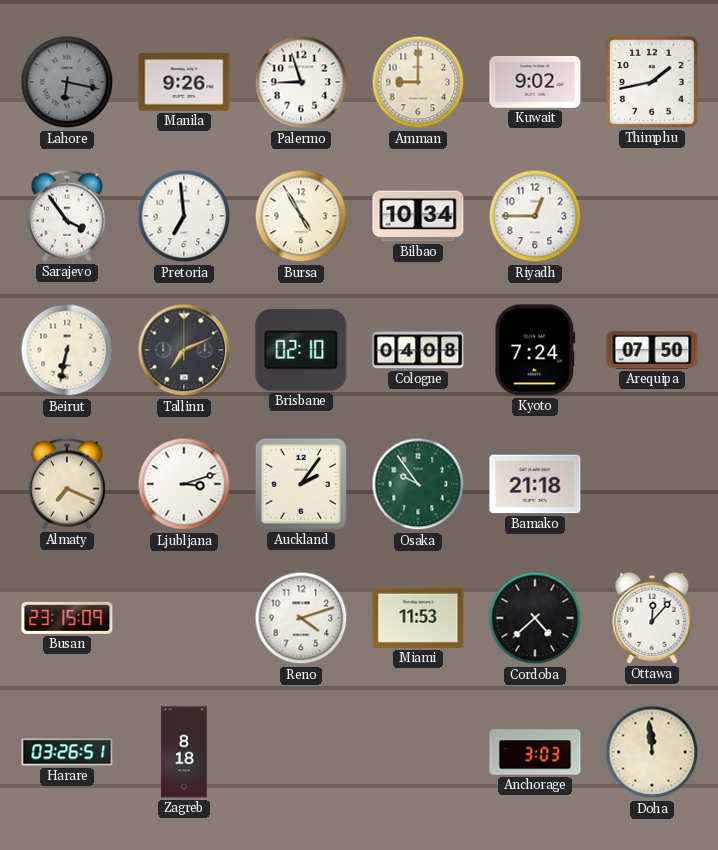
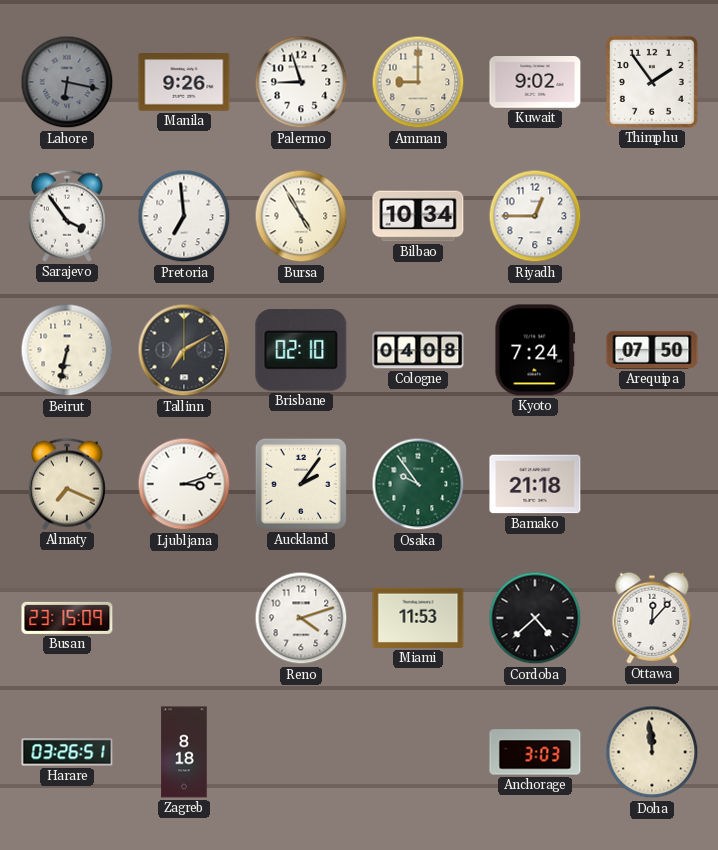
Thimphu: 1:43 -> 1:54 (652, 82)
Tallinn: 7:11 -> 7:10 (184, 350)
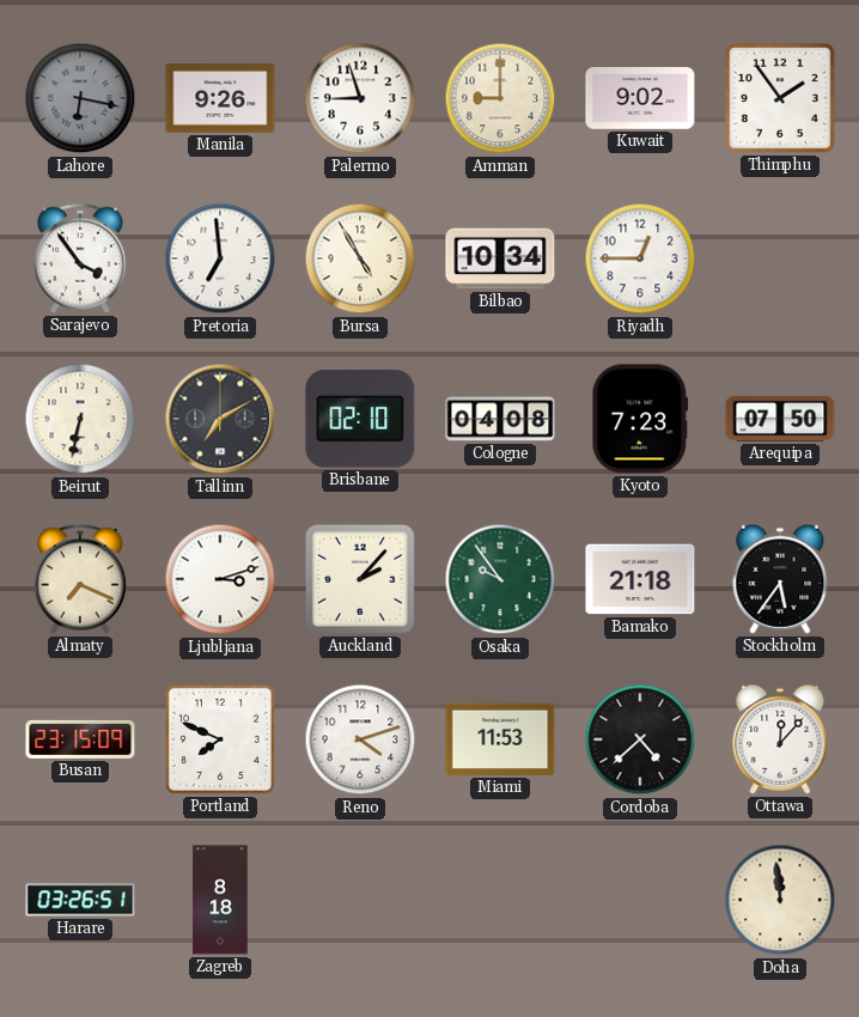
Kyoto: 7:24 -> 7:23 (640, 419)
Auckland: 2:06 -> 2:07 (360, 579)
Stockholm: none -> 5:36 (780, 579)
Portland: none -> 7:49 (220, 739)
Anchorage: 3:03 -> none (535, 752)
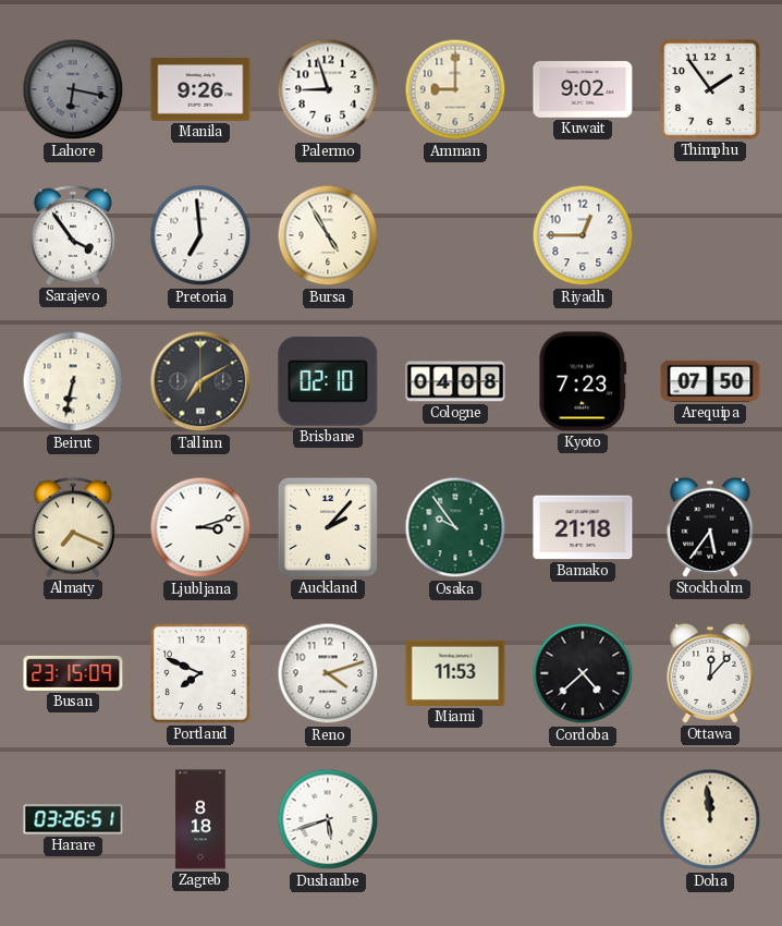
Bilbao: 10:34 -> none (500, 258)
Dushanbe: none -> 5:42 (328, 819)
